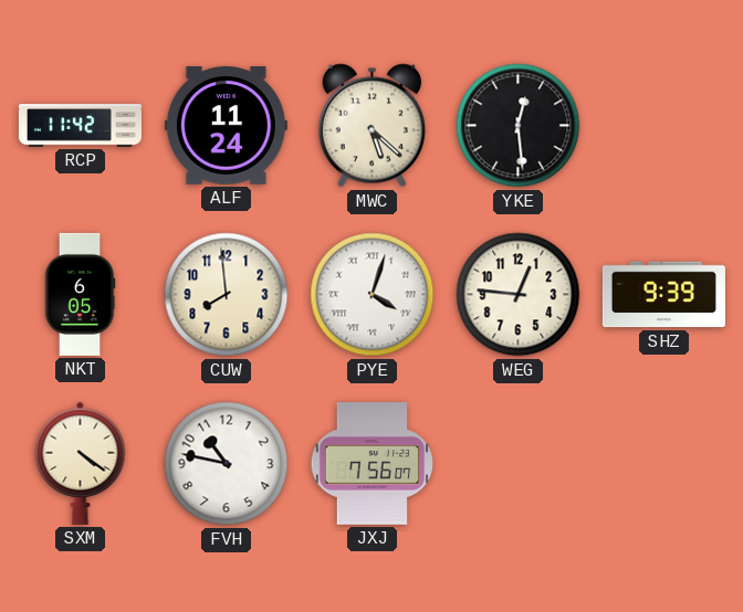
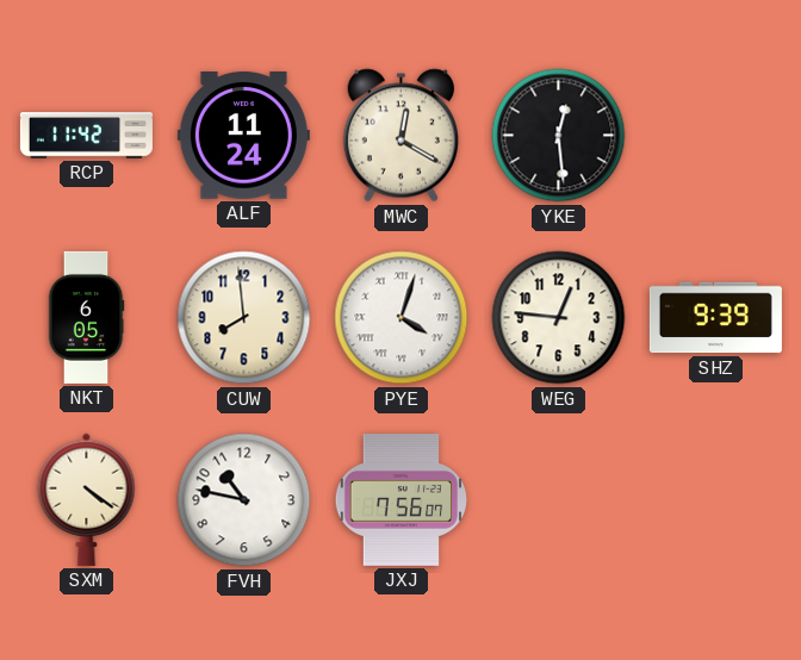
MWC: 5:22 -> 12:20 (401, 136)
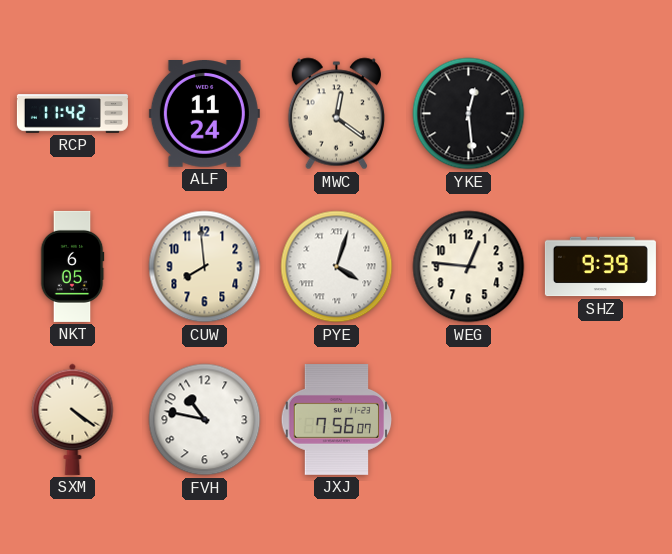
MWC: 12:20 -> 12:21 (336, 114)
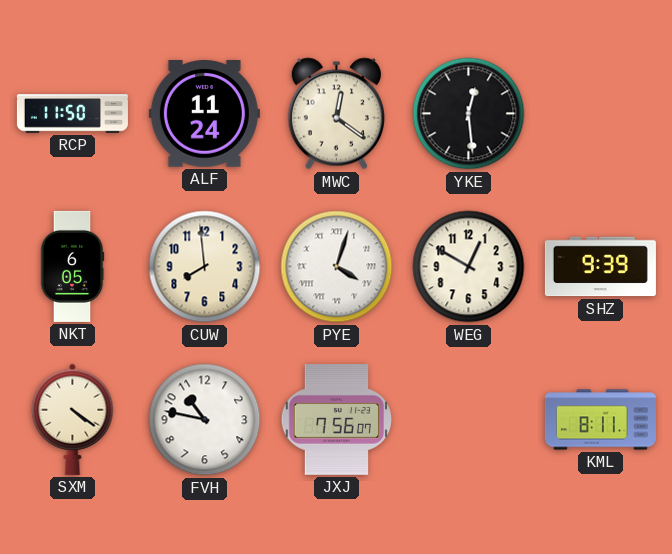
RCP: 11:42 -> 11:50 (72, 114)
WEG: 12:46 -> 12:50 (469, 267)
KML: none -> 8:11 (600, 420)
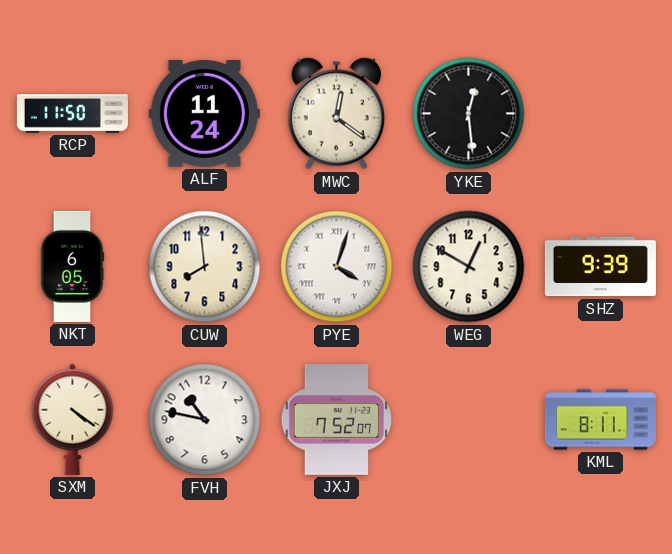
JXJ: 7:56 -> 7:52 (337, 420)
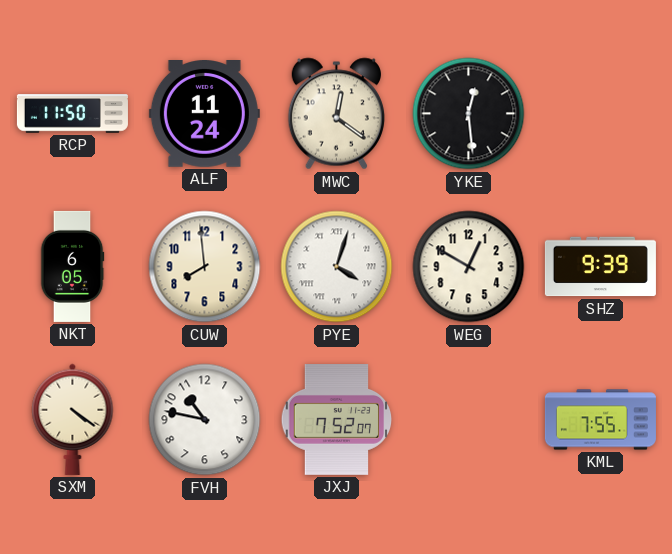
KML: 8:11 -> 7:55 (600, 420)
